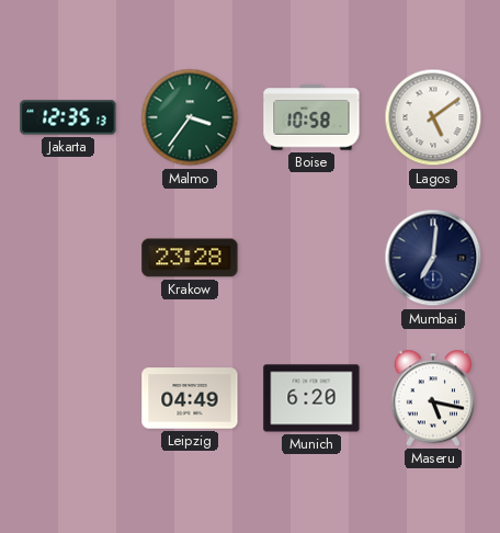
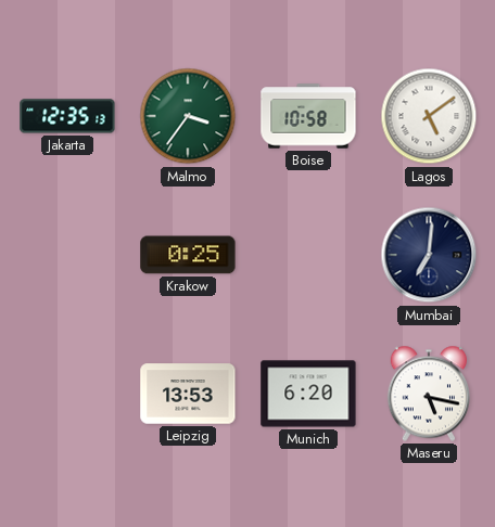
Krakow: 23:28 -> 0:25 (188, 255)
Leipzig: 04:49 -> 13:53 (188, 394)
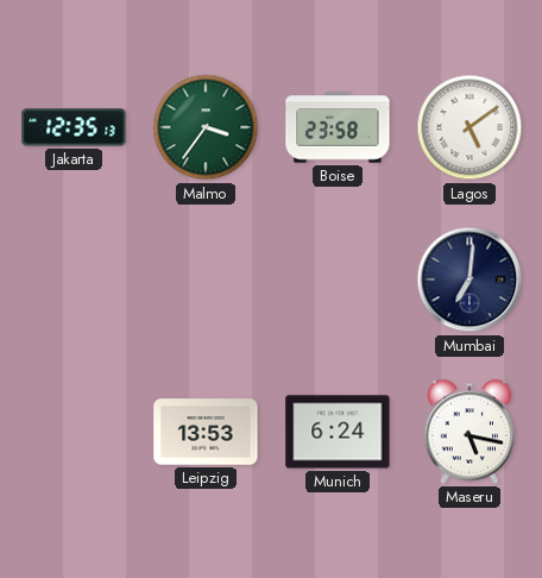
Boise: 10:58 -> 23:58 (338, 127)
Krakow: 0:25 -> none (188, 255)
Munich: 6:20 -> 6:24 (338, 432)
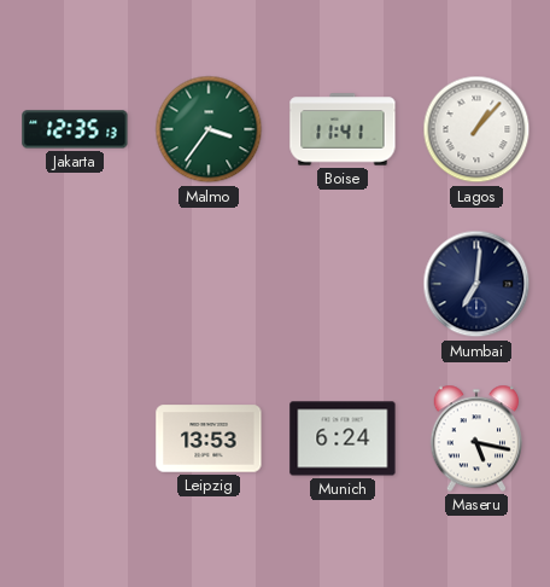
Boise: 23:58 -> 11:41 (343, 129)
Lagos: 5:09 -> 1:07 (476, 129)
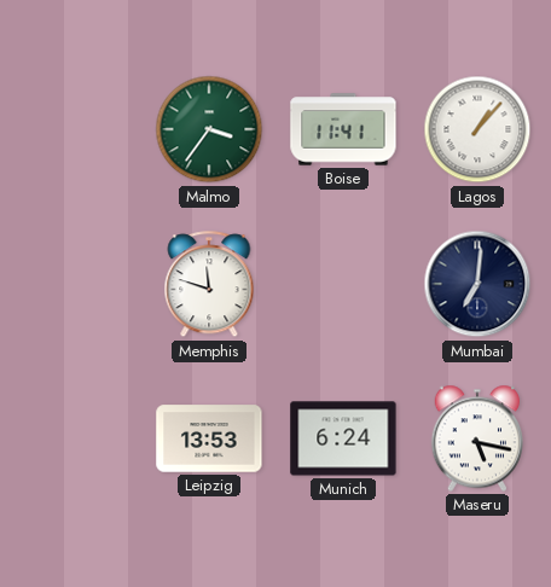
Jakarta: 12:35 -> none (75, 129)
Memphis: none -> 11:48 (209, 285)
